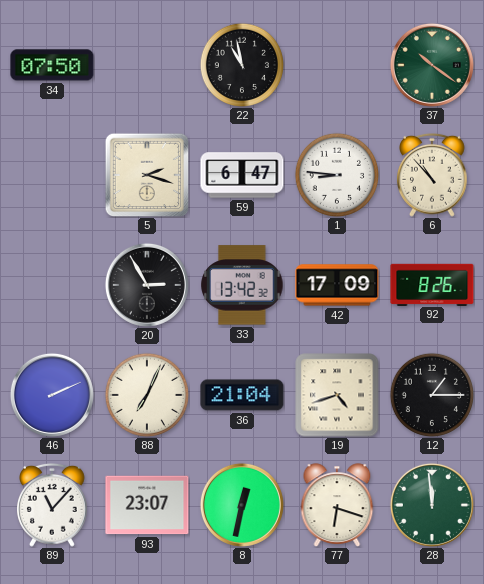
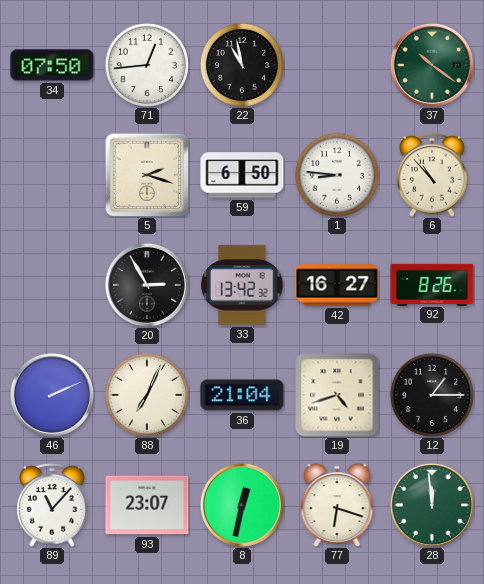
71: none -> 12:44 (147, 65)
59: 6:47 -> 6:50 (242, 175)
42: 17:09 -> 16:27 (337, 285)
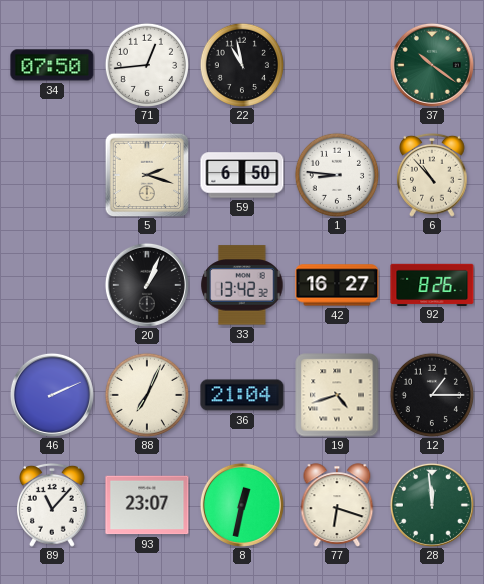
20: 2:55 -> 1:04 (147, 285)
